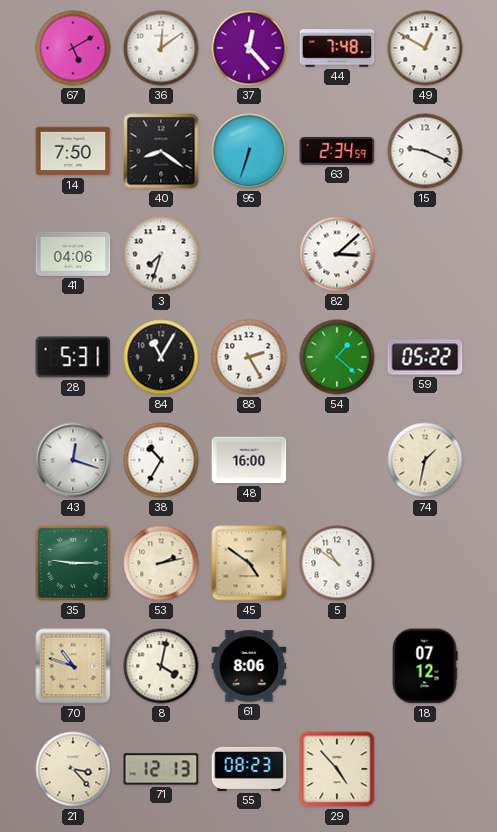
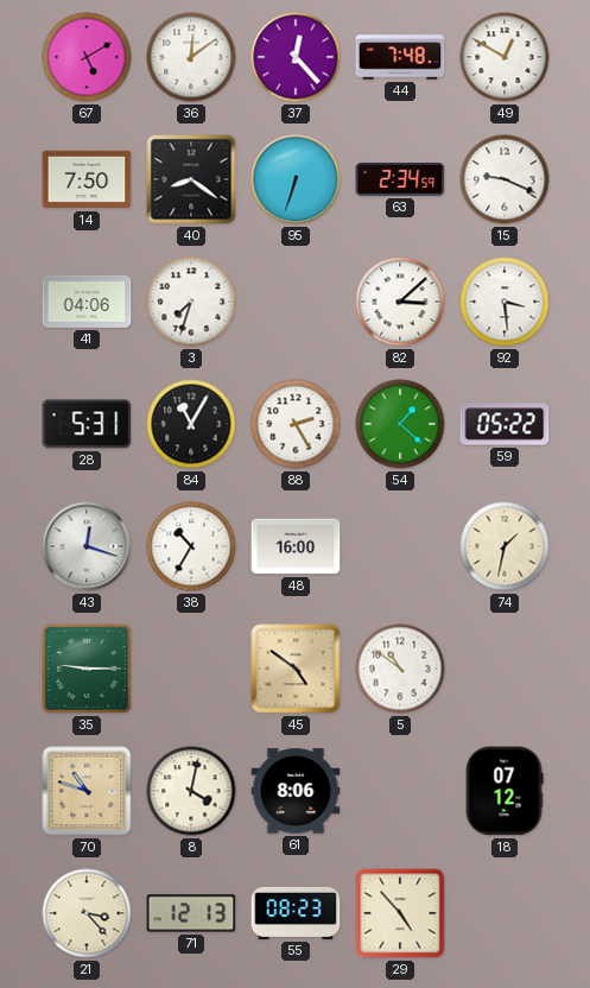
92: none -> 3:29 (505, 302)
53: 2:13 -> none (161, 563)
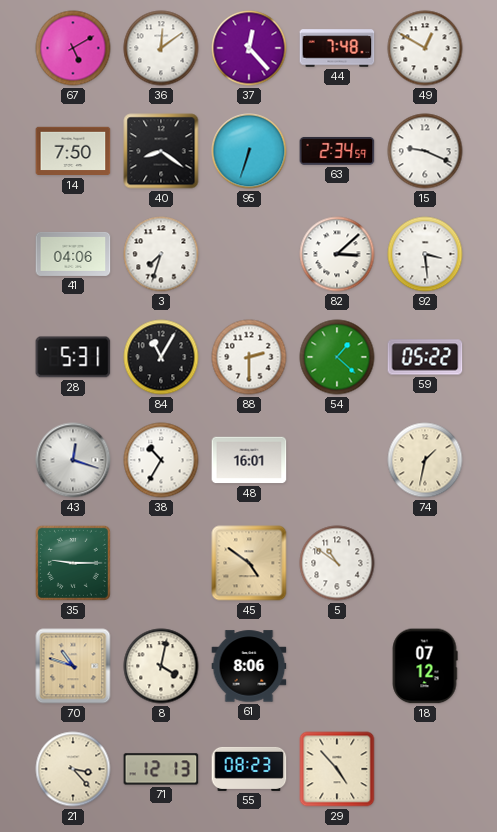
88: 2:25 -> 2:30 (249, 357)
48: 16:00 -> 16:01 (249, 460)
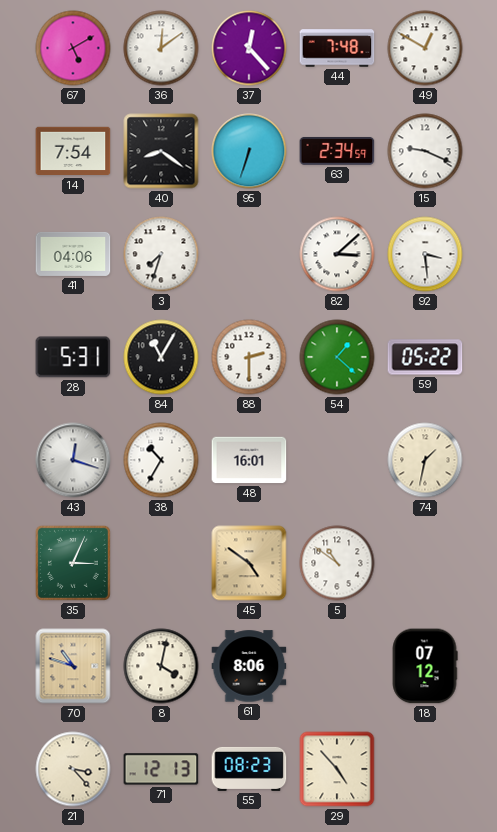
14: 7:50 -> 7:54 (73, 151)
35: 9:15 -> 3:04 (73, 563)
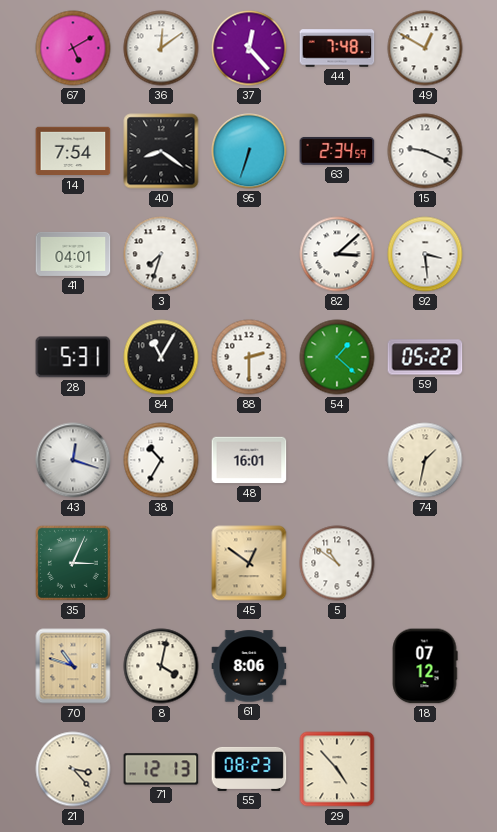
41: 04:06 -> 04:01 (73, 254)
45: 4:51 -> 12:51 (249, 563)
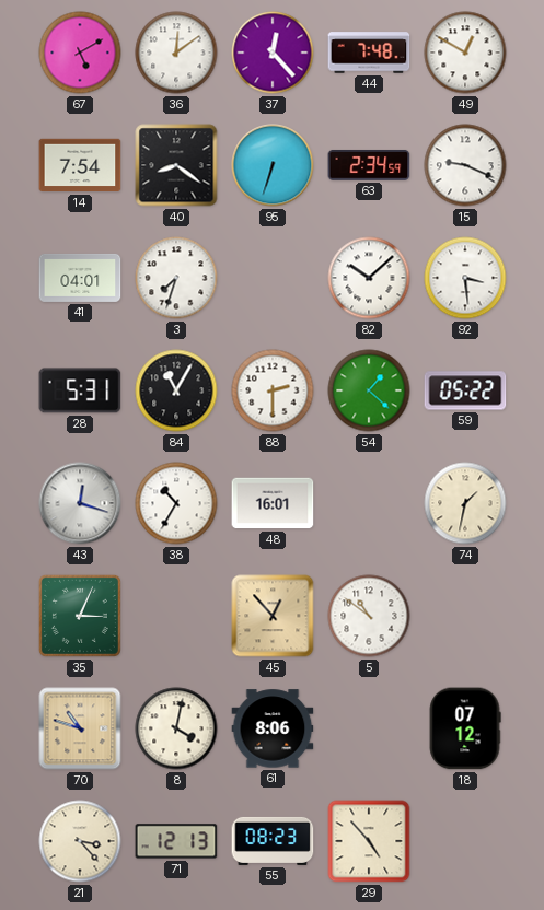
82: 3:08 -> 10:08 (369, 278)
45: 12:51 -> 12:53 (273, 616)
